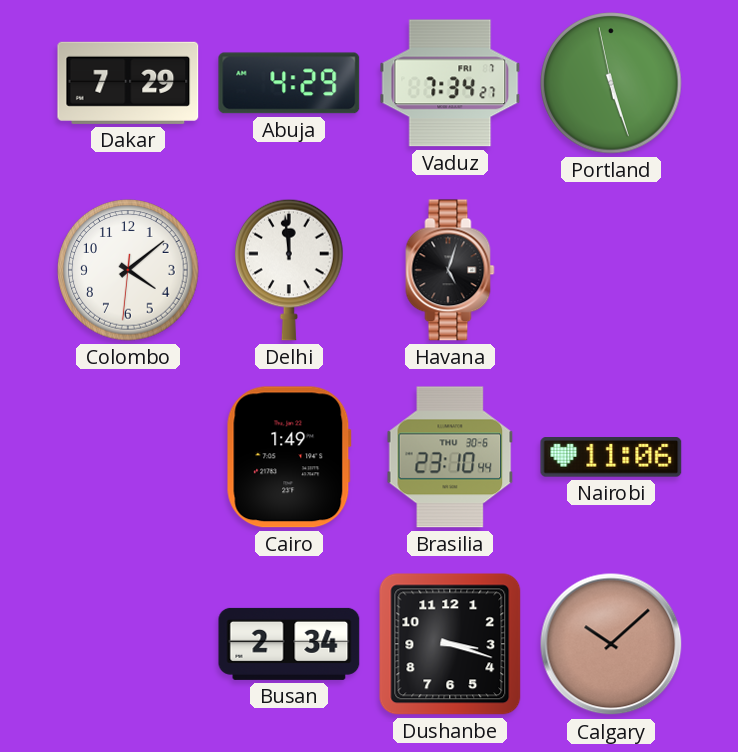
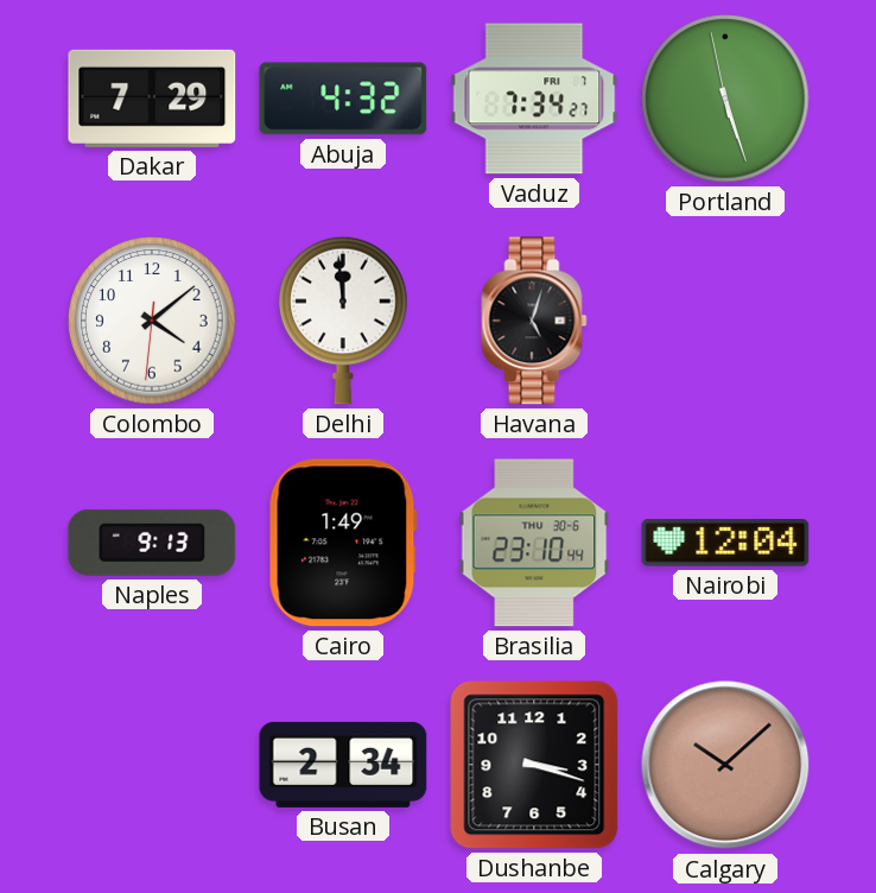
Abuja: 4:29 -> 4:32 (343, 99)
Naples: none -> 9:13 (152, 543)
Nairobi: 11:06 -> 12:04 (725, 544)
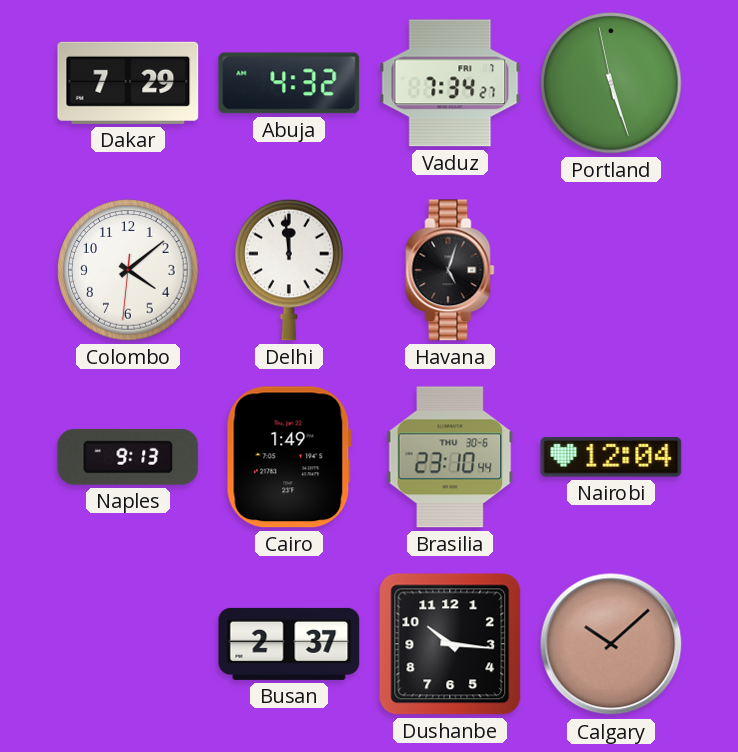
Busan: 2:34 -> 2:37 (289, 644)
Dushanbe: 3:18 -> 10:16 (450, 644)
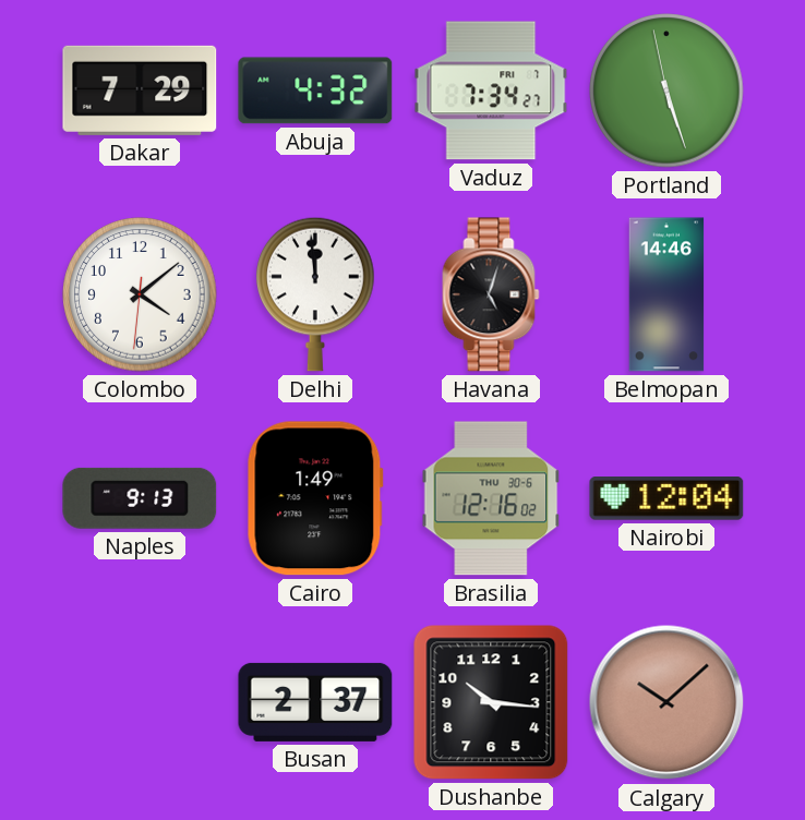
Belmopan: none -> 14:46 (666, 294)
Brasilia: 23:10 -> 12:16 (491, 498)
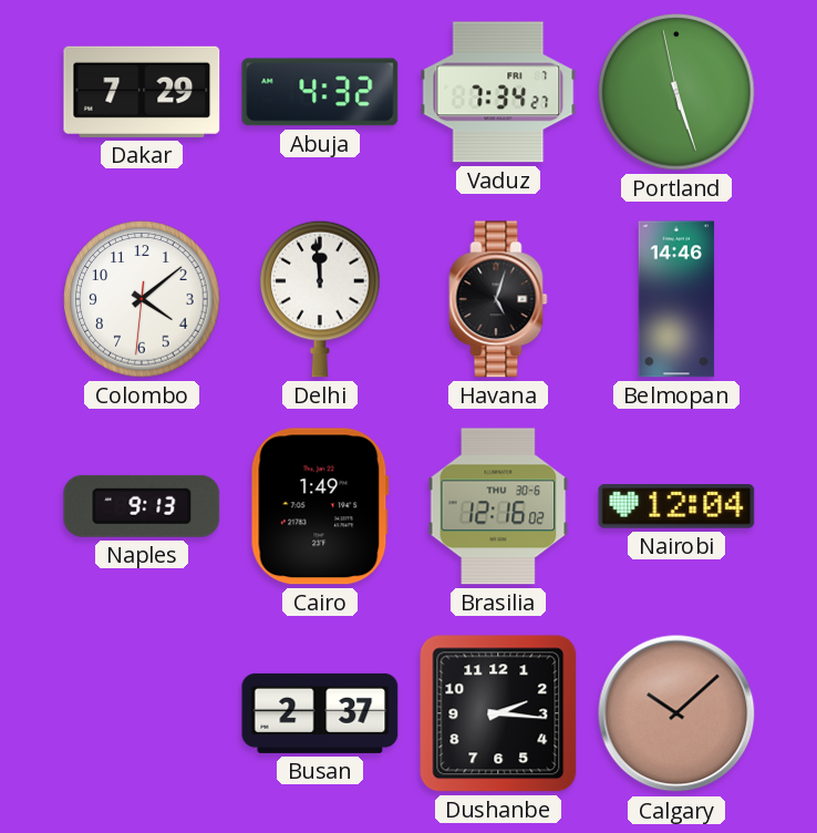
Dushanbe: 10:16 -> 2:16 (498, 713)
